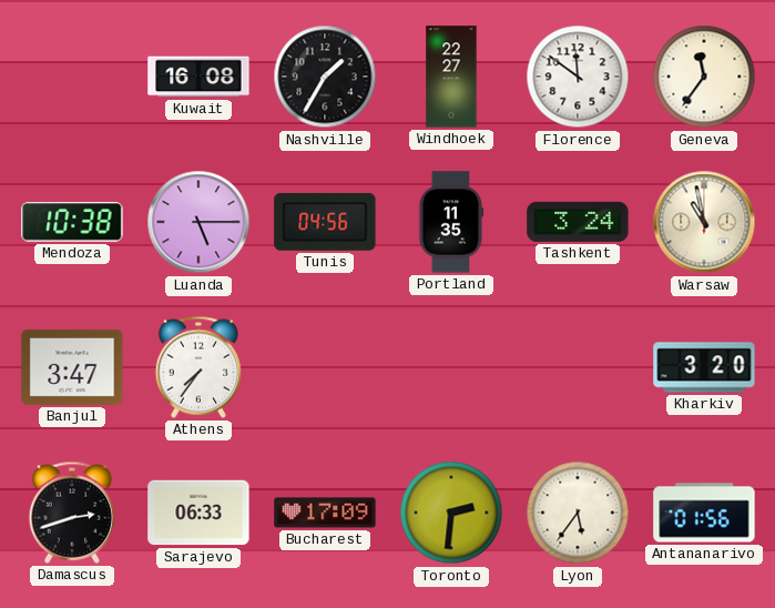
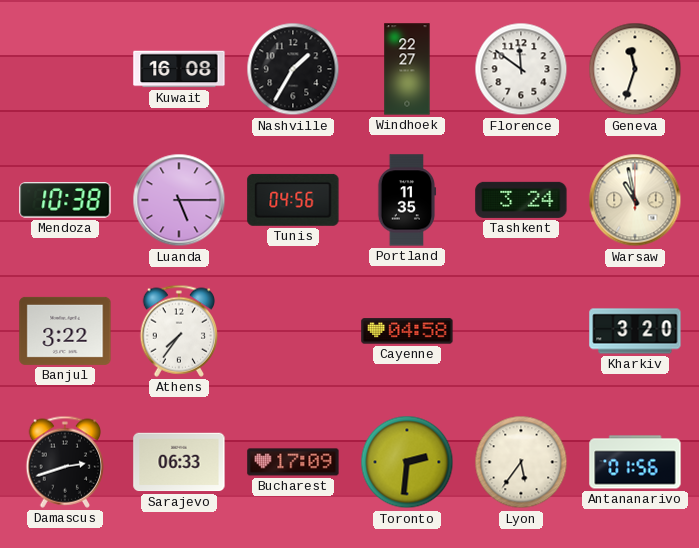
Geneva: 11:36 -> 11:33 (635, 69)
Banjul: 3:47 -> 3:22 (65, 331)
Cayenne: none -> 04:58 (407, 331)
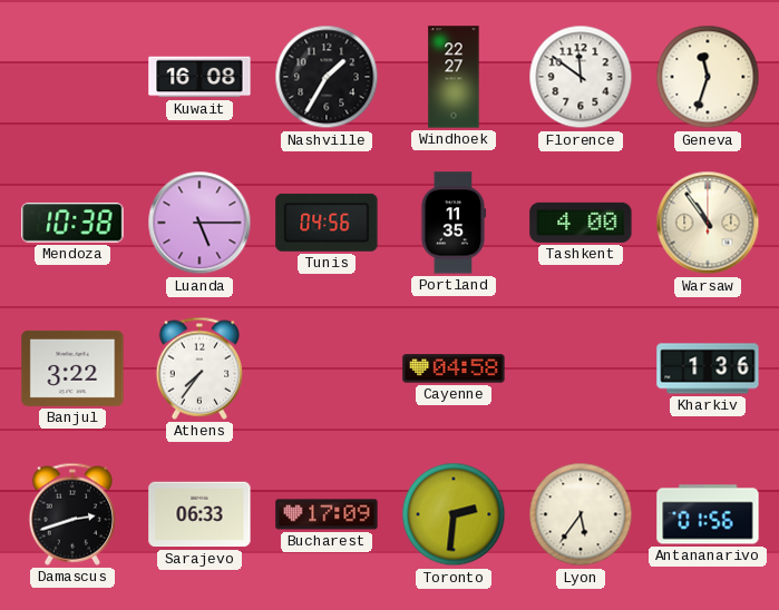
Tashkent: 3:24 -> 4:00 (581, 223)
Warsaw: 10:58 -> 10:54 (708, 223)
Kharkiv: 3:20 -> 1:36 (708, 368)
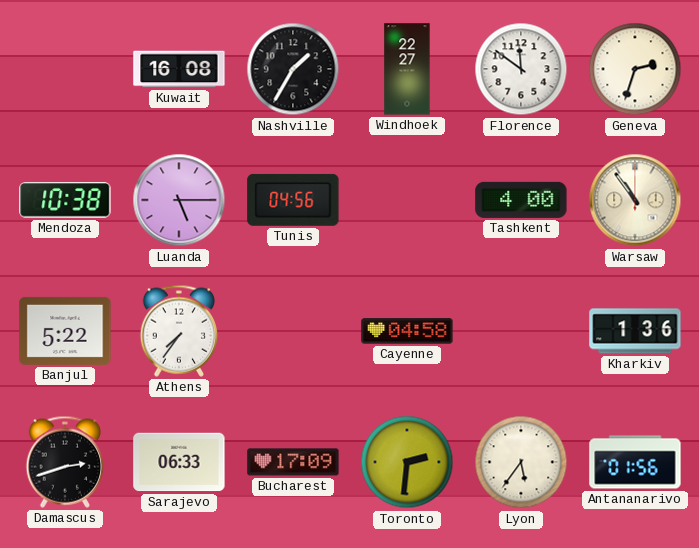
Geneva: 11:33 -> 2:33 (635, 69)
Portland: 11:35 -> none (454, 223)
Banjul: 3:22 -> 5:22 (65, 331)
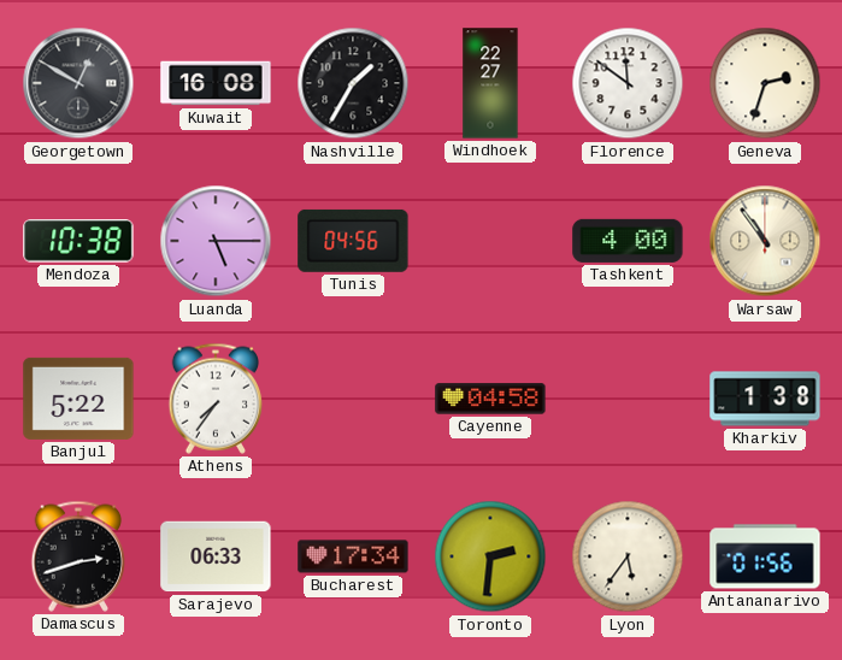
Georgetown: none -> 12:50 (78, 83)
Kharkiv: 1:36 -> 1:38 (765, 399)
Bucharest: 17:09 -> 17:34 (353, 556)
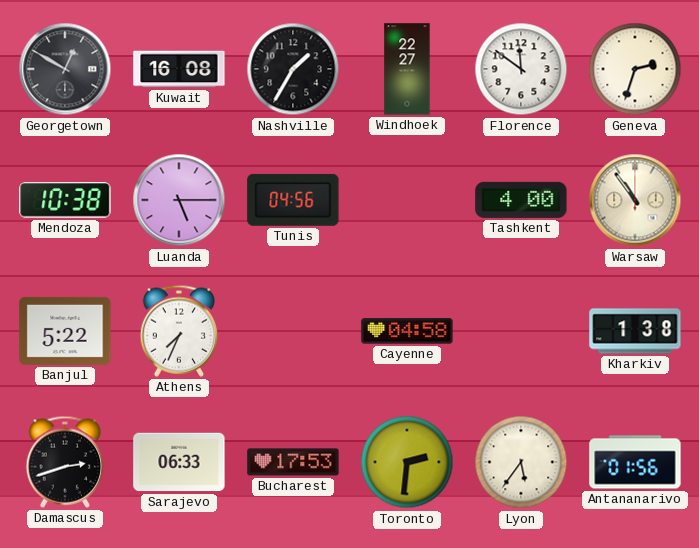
Athens: 7:36 -> 7:34 (179, 331)
Bucharest: 17:34 -> 17:53 (293, 462)
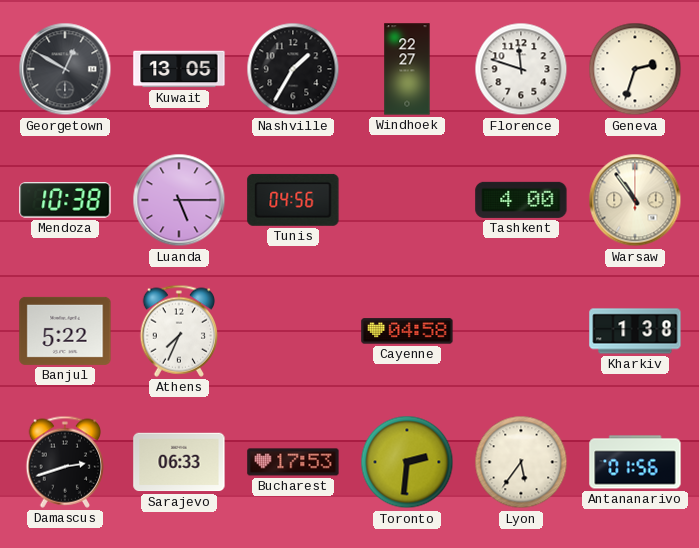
Kuwait: 16:08 -> 13:05 (179, 69)
Florence: 11:51 -> 11:48 (521, 69)
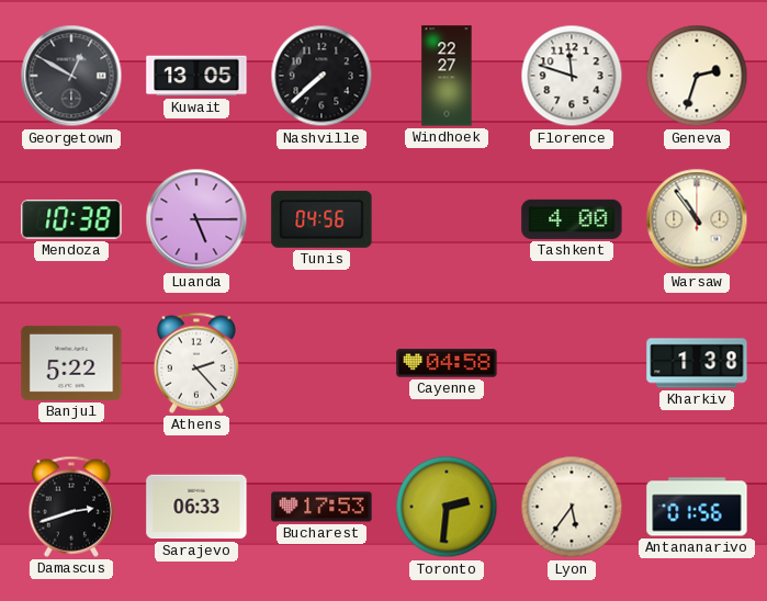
Nashville: 1:35 -> 7:38 (322, 76)
Athens: 7:34 -> 2:23 (196, 363)
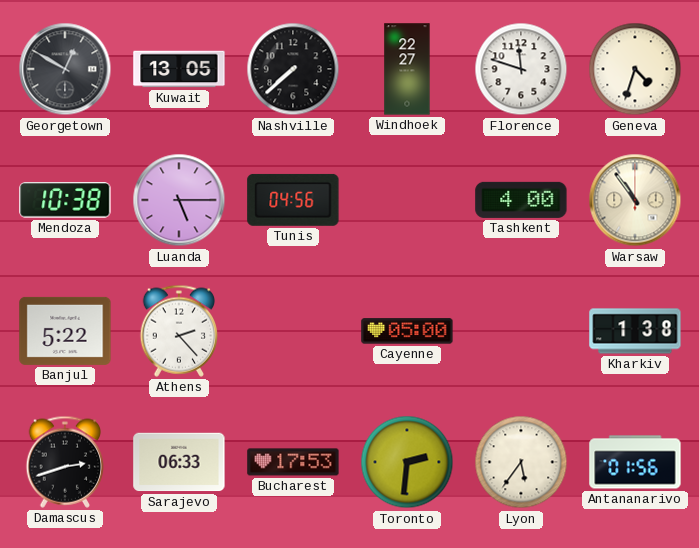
Geneva: 2:33 -> 4:33 (635, 69)
Cayenne: 04:58 -> 05:00 (407, 331)
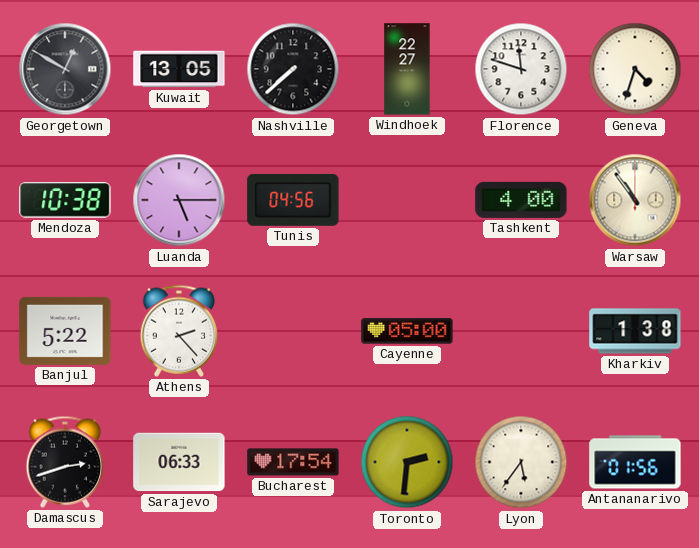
Bucharest: 17:53 -> 17:54 (293, 462)
